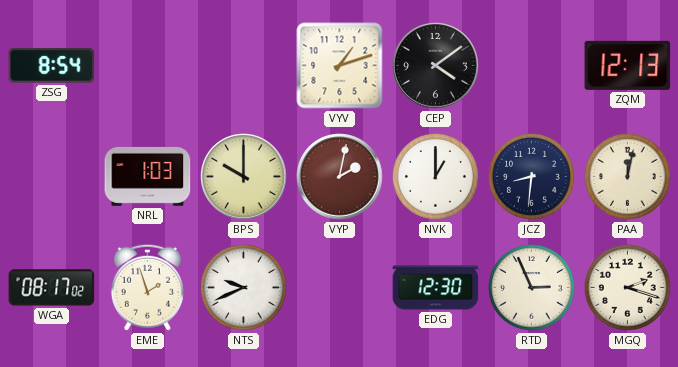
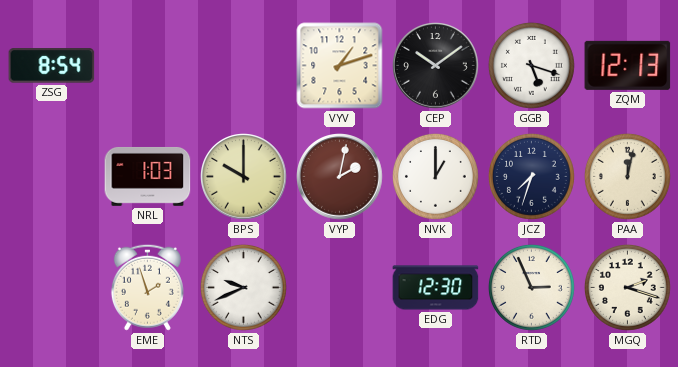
CEP: 4:09 -> 10:09 (436, 66)
GGB: none -> 5:18 (532, 66)
JCZ: 8:31 -> 7:33 (532, 177)
WGA: 08:17 -> none (52, 288)
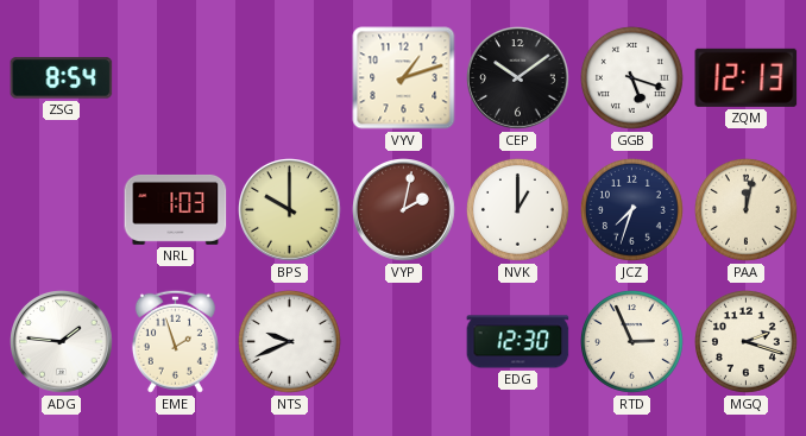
ADG: none -> 1:46 (62, 342)
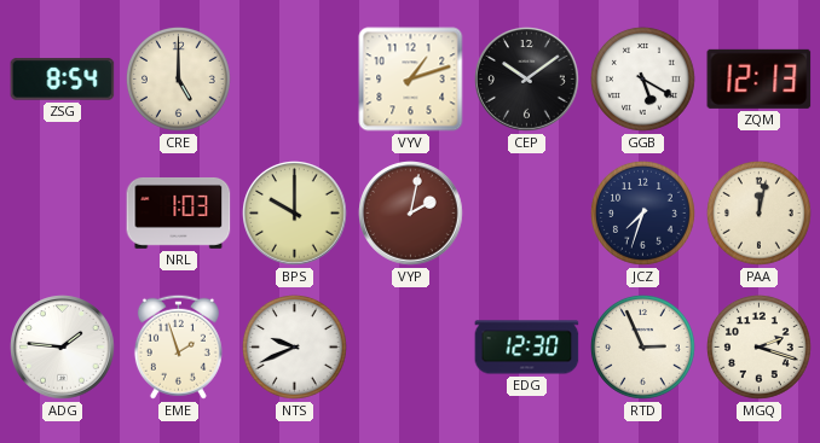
CRE: none -> 5:00 (179, 80)
GGB: 5:18 -> 5:20 (643, 80)
NVK: 1:00 -> none (518, 210)
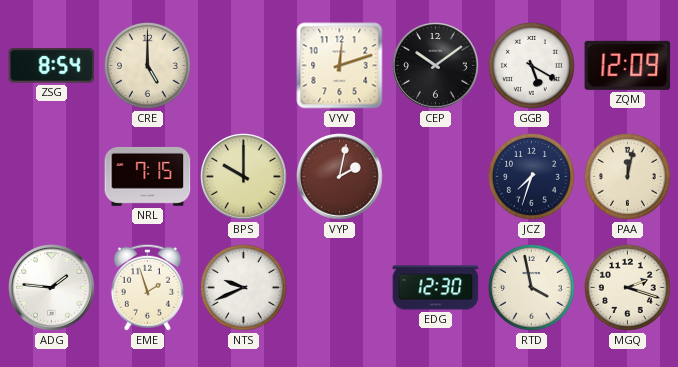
VYV: 1:12 -> 12:12 (340, 66)
ZQM: 12:13 -> 12:09 (628, 65)
NRL: 1:03 -> 7:15 (148, 176)
RTD: 2:56 -> 3:58 (532, 288)
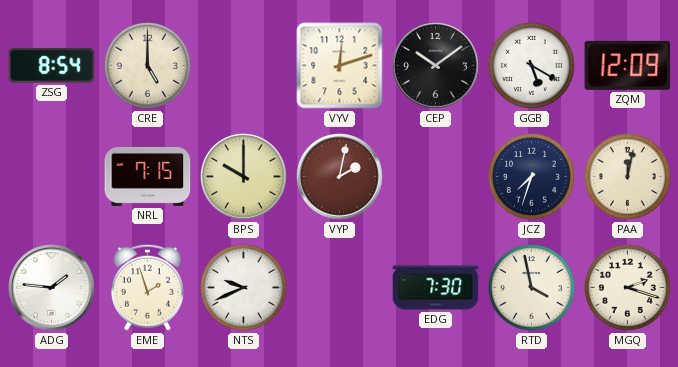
EDG: 12:30 -> 7:30 (436, 288)
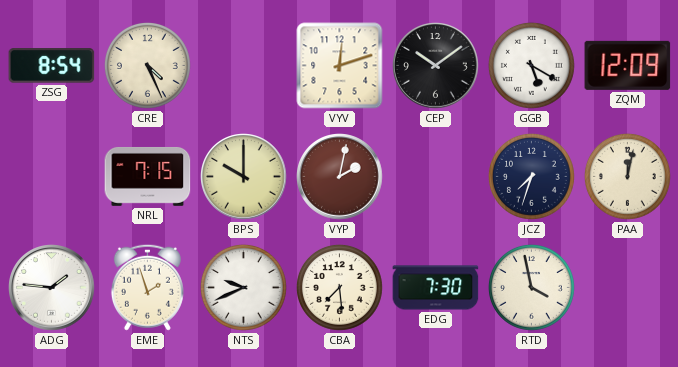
CRE: 5:00 -> 4:26 (148, 66)
CBA: none -> 7:29 (340, 288)
MGQ: 2:18 -> none (628, 288)
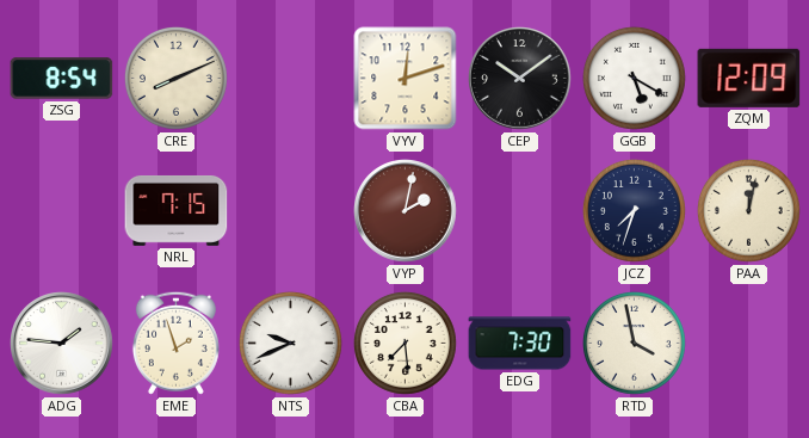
CRE: 4:26 -> 8:11 (177, 79)
BPS: 10:00 -> none (244, 177)
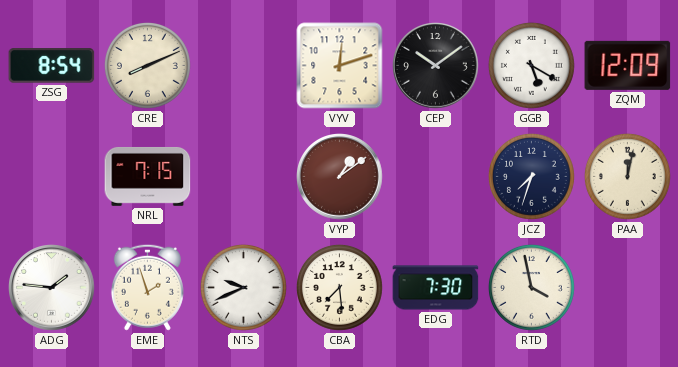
VYP: 2:02 -> 1:09 (340, 177)
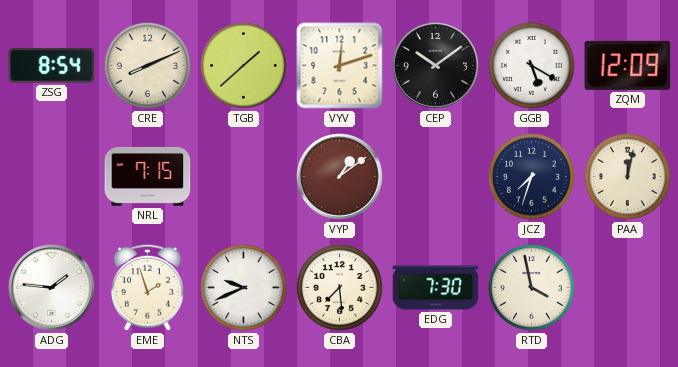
TGB: none -> 1:38 (244, 66)
